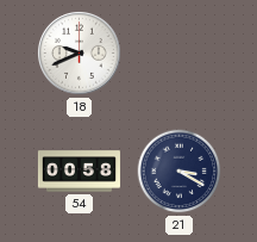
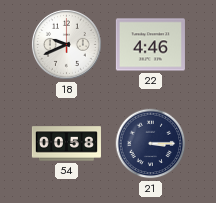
22: none -> 4:46 (150, 45)
21: 3:20 -> 3:15 (151, 144)
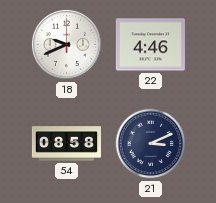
54: 00:58 -> 08:58 (66, 144)
21: 3:15 -> 3:11 (151, 144)
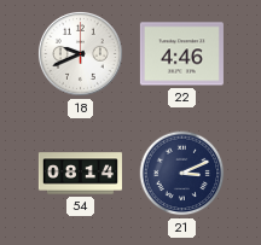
54: 08:58 -> 08:14 (80, 174)
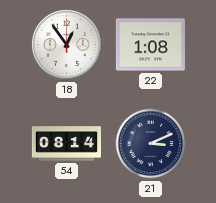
18: 9:41 -> 12:54 (66, 44)
22: 4:46 -> 1:08 (150, 45)
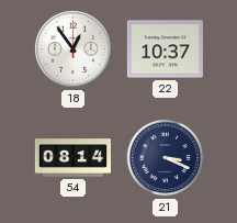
22: 1:08 -> 10:37 (165, 49)
21: 3:11 -> 3:19 (166, 158)
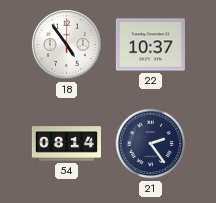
18: 12:54 -> 4:54 (66, 44)
21: 3:19 -> 2:24 (151, 144)
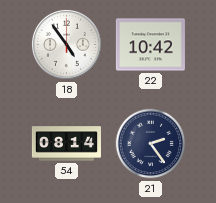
22: 10:37 -> 10:42 (150, 45)
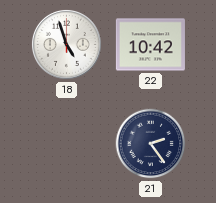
18: 4:54 -> 4:57 (66, 44)
54: 08:14 -> none (66, 144)
